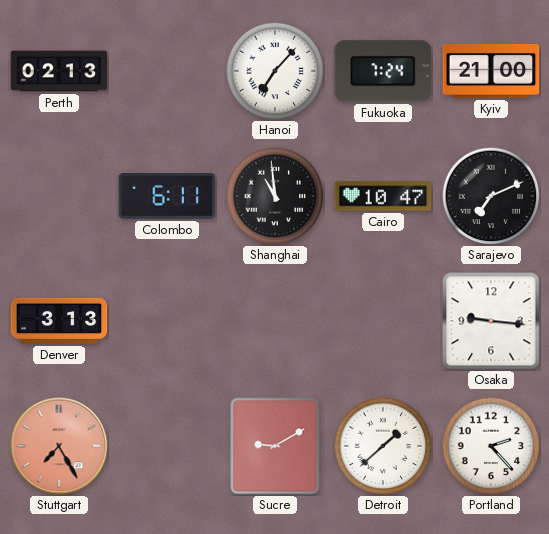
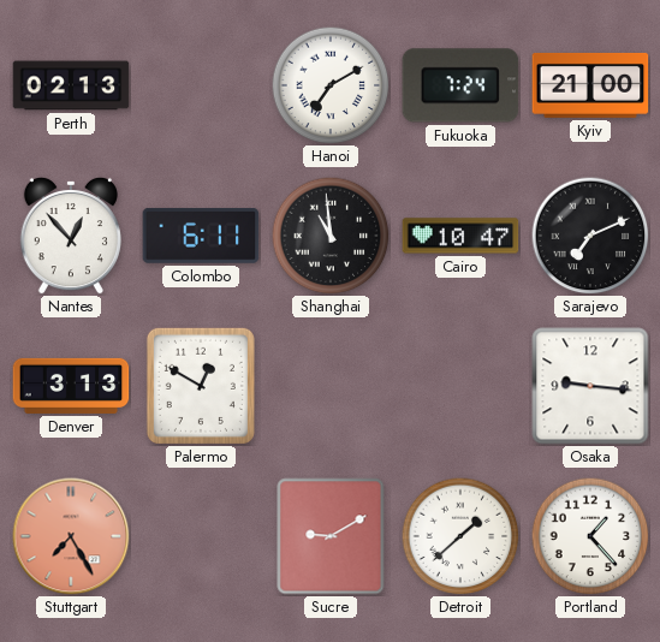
Hanoi: 7:07 -> 7:10 (331, 85)
Nantes: none -> 12:53 (71, 236)
Palermo: none -> 12:50 (201, 386)
Portland: 2:23 -> 1:23 (590, 536)
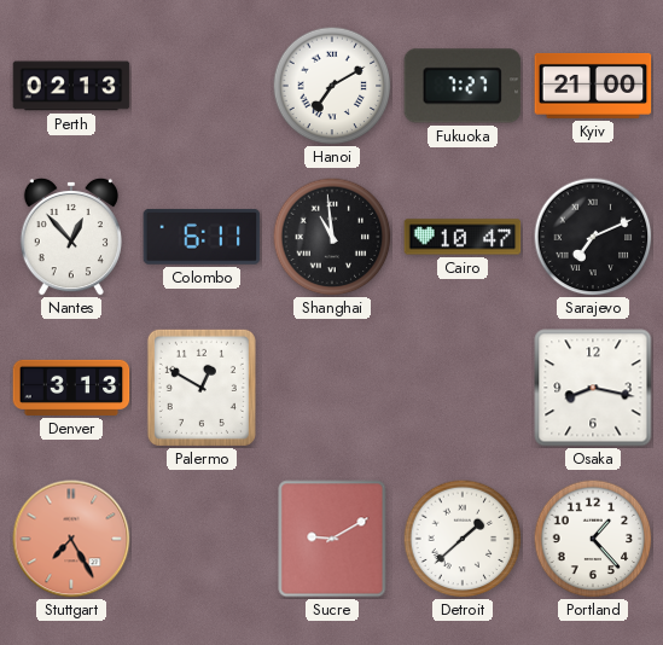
Fukuoka: 7:24 -> 7:27 (463, 86)
Osaka: 9:16 -> 8:17 (593, 388)
